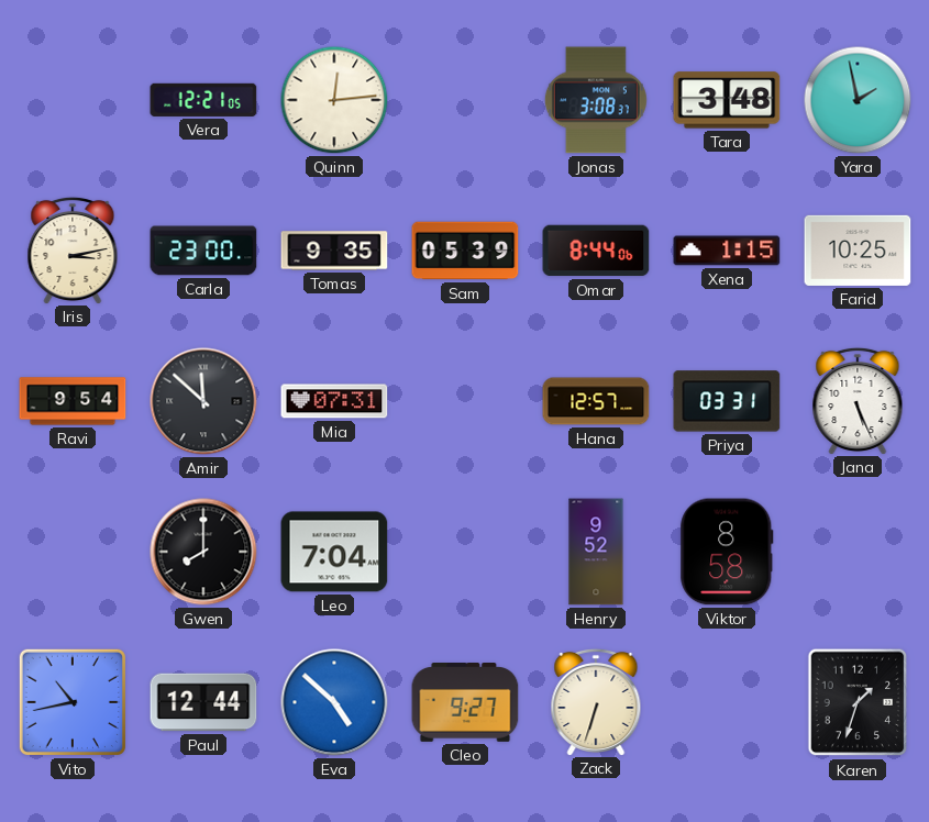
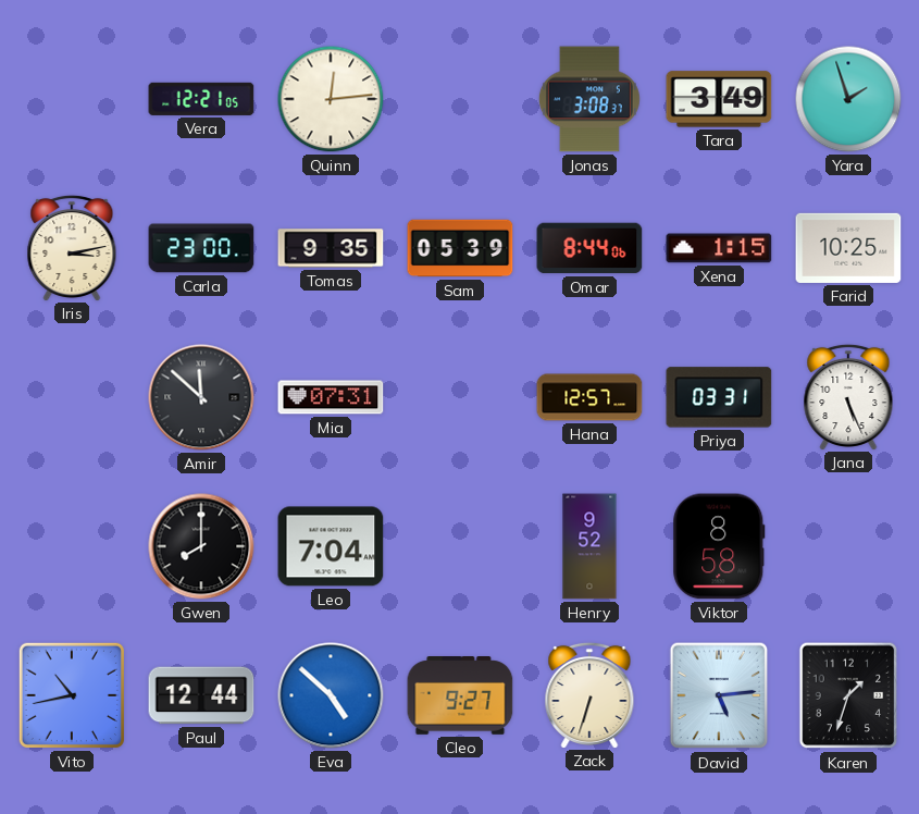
Tara: 3:48 -> 3:49 (719, 99)
Yara: 1:58 -> 1:57 (848, 99)
Ravi: 9:54 -> none (73, 401)
David: none -> 5:14 (719, 695)
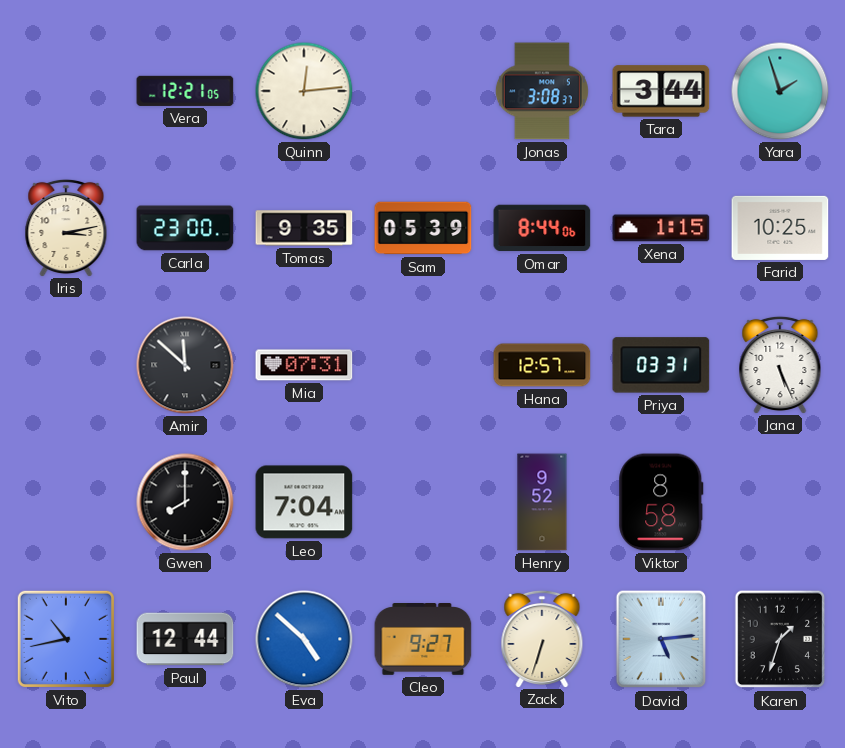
Tara: 3:49 -> 3:44 (661, 91)
